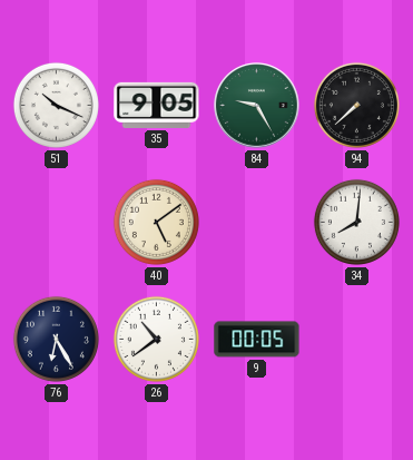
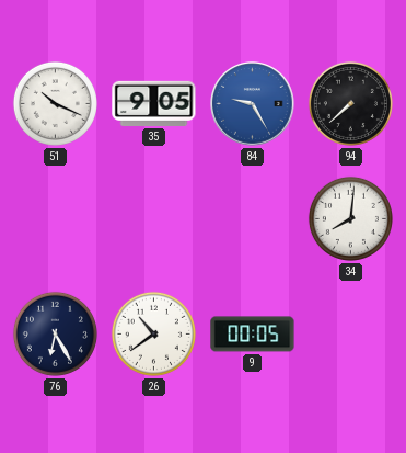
84 dial: green -> blue (253, 104)
40: 5:09 -> none (156, 222)
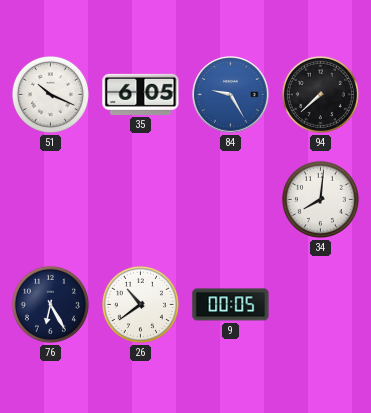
35: 9:05 -> 6:05 (141, 94)
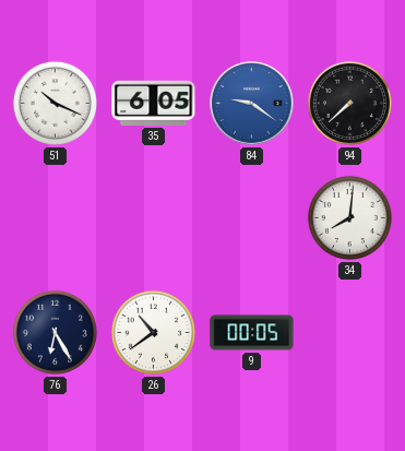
84: 9:25 -> 9:21 (252, 104)
